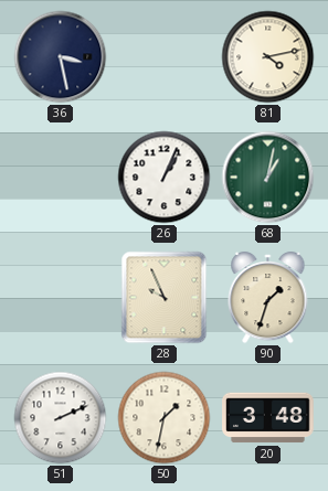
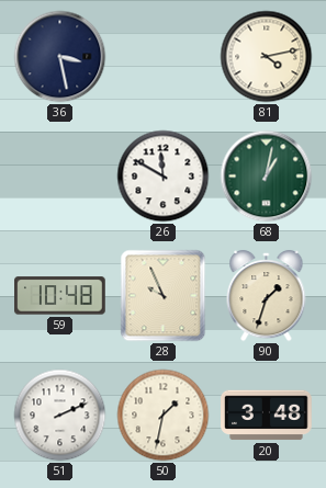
26: 1:04 -> 11:50 (164, 177)
59: none -> 10:48 (60, 296)
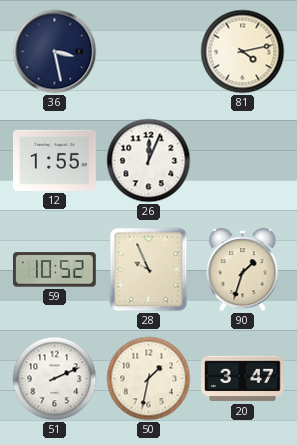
12: none -> 1:55 (55, 160)
26: 11:50 -> 12:04 (149, 161)
68: 1:02 -> none (267, 177)
59: 10:48 -> 10:52 (55, 270)
20: 3:48 -> 3:47 (243, 379)
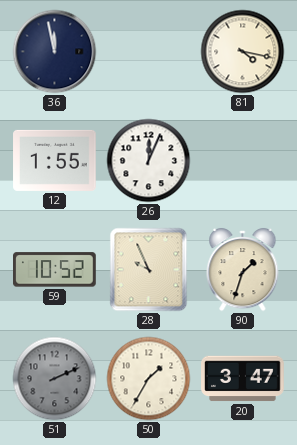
36: 3:28 -> 11:58 (55, 52)
81: 4:13 -> 4:17 (243, 52)
51 dial: white -> grey (55, 379)
50: 1:32 -> 1:35 (149, 379)
